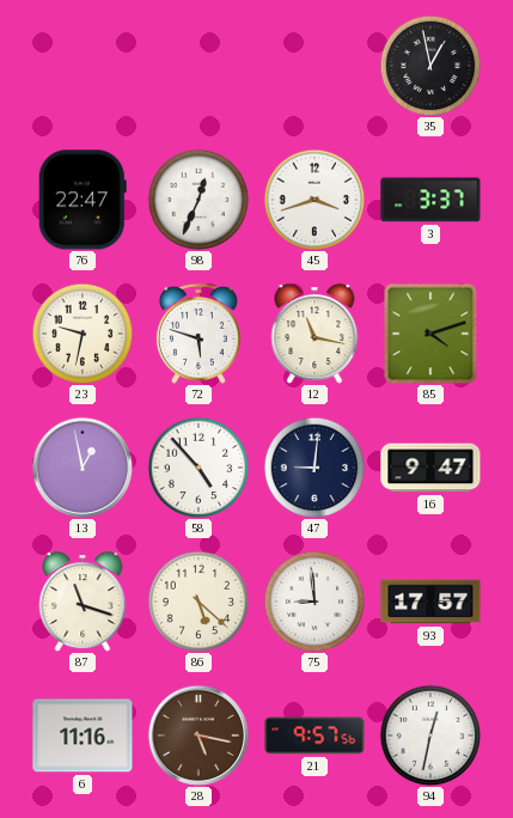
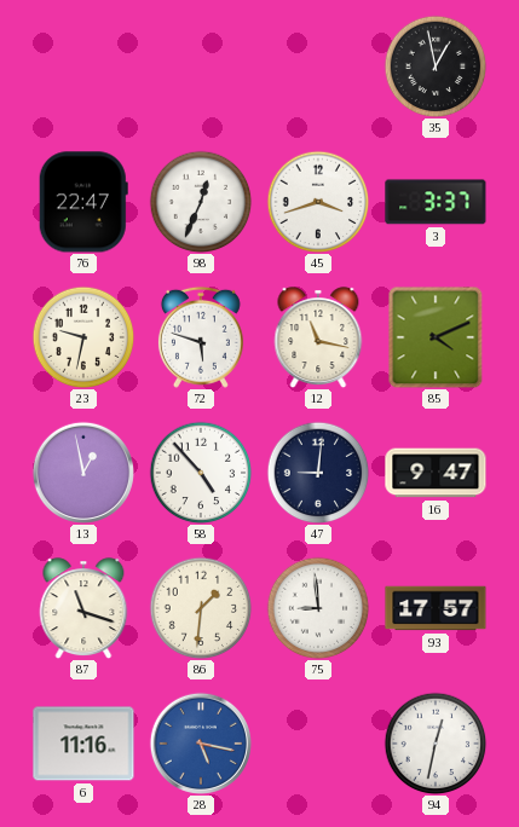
85: 4:12 -> 4:11 (436, 337)
86: 5:22 -> 1:31 (201, 608)
28 dial: brown -> blue (200, 744)
21: 9:57 -> none (314, 735)
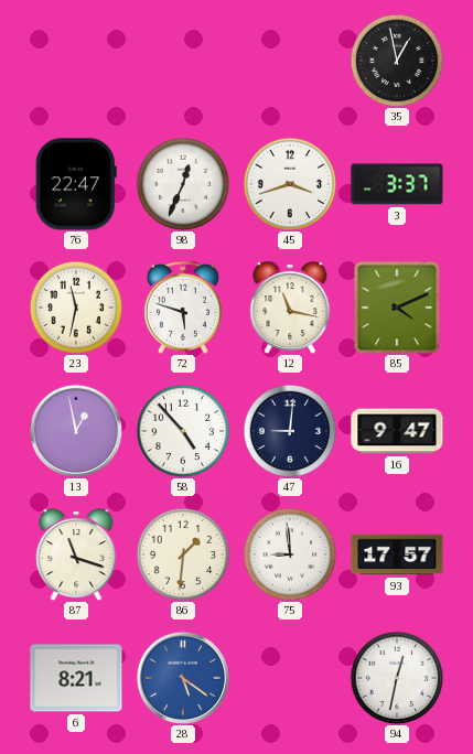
23: 9:32 -> 11:32 (76, 308)
6: 11:16 -> 8:21 (76, 678)
28: 5:17 -> 5:21 (182, 678)
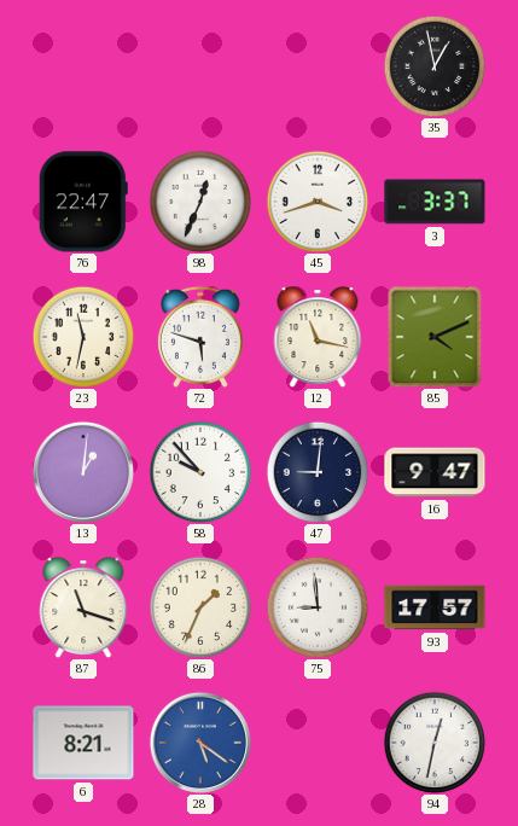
13: 12:58 -> 1:01 (82, 472)
58: 4:53 -> 9:53 (200, 472)
86: 1:31 -> 1:34 (200, 607)
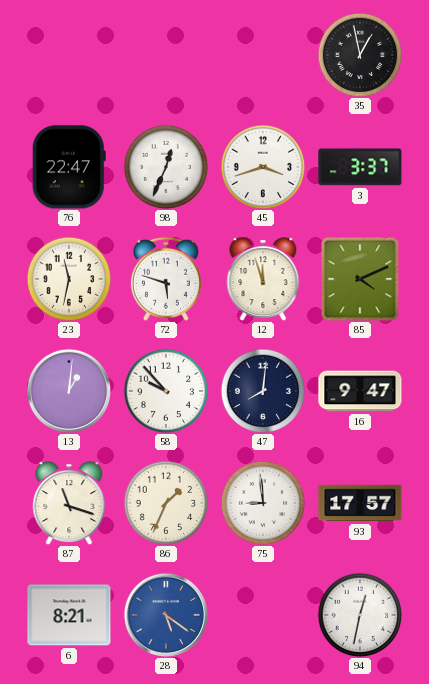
12: 11:17 -> 11:57 (263, 279)
47: 9:01 -> 8:01 (263, 391)
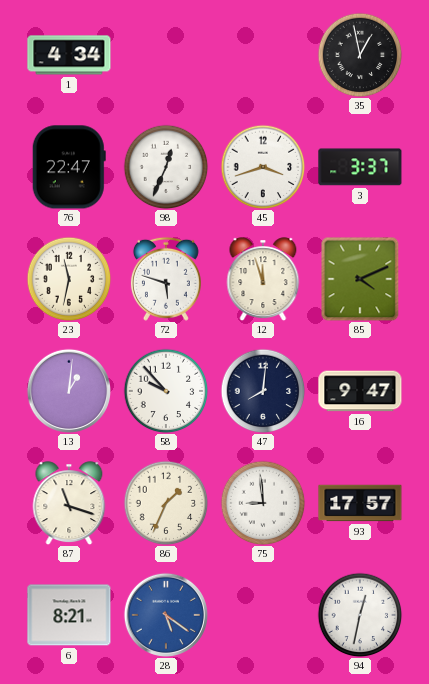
1: none -> 4:34 (69, 55)
